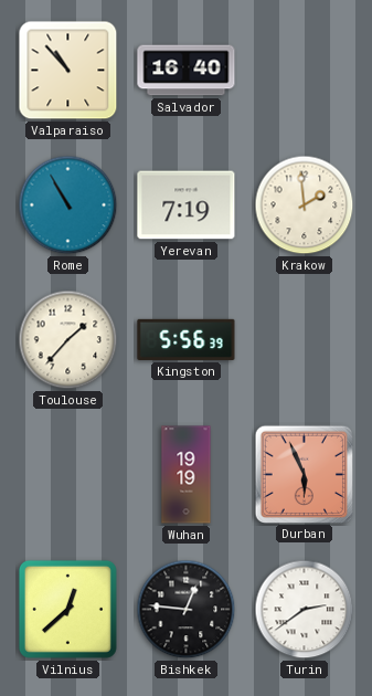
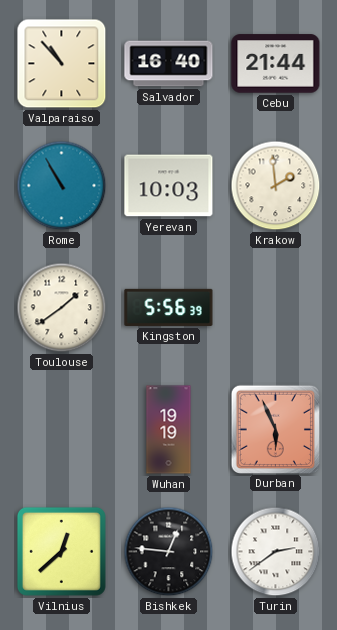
Cebu: none -> 21:44 (276, 64)
Yerevan: 7:19 -> 10:03 (169, 186)
Toulouse: 1:37 -> 1:39 (62, 308)
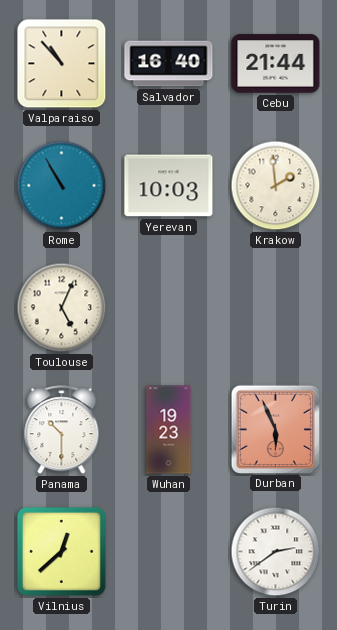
Toulouse: 1:39 -> 5:04 (62, 308)
Kingston: 5:56 -> none (169, 307)
Panama: none -> 10:30 (62, 430)
Wuhan: 19:19 -> 19:23 (169, 430)
Bishkek: 12:46 -> none (169, 552)
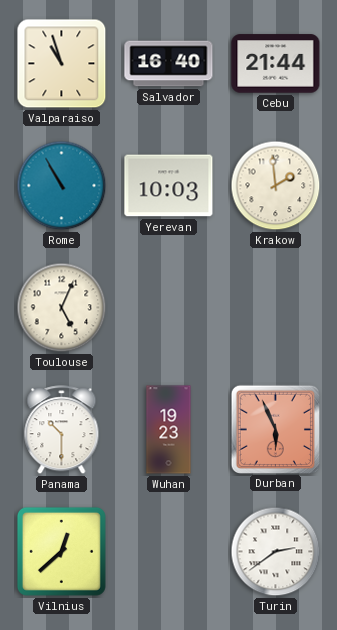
Valparaiso: 10:53 -> 10:57 (62, 64)
